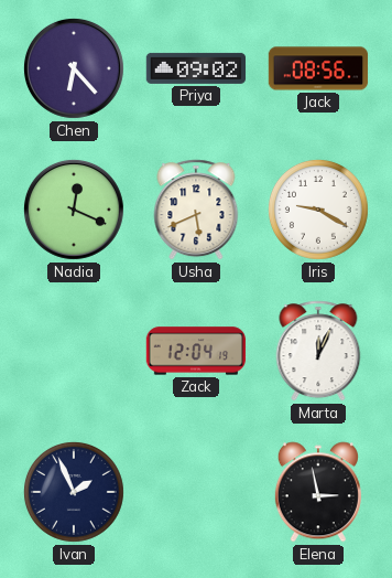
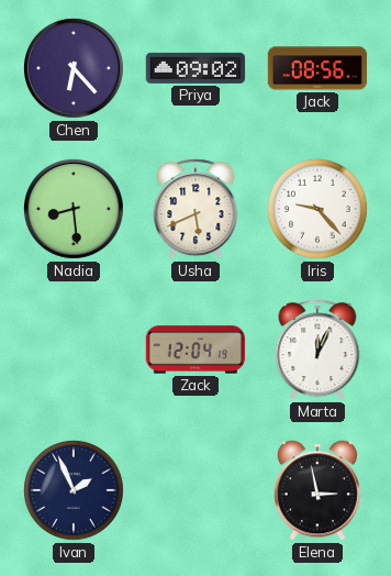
Nadia: 12:19 -> 8:29 (74, 209)
Iris: 9:20 -> 9:23 (317, 209)
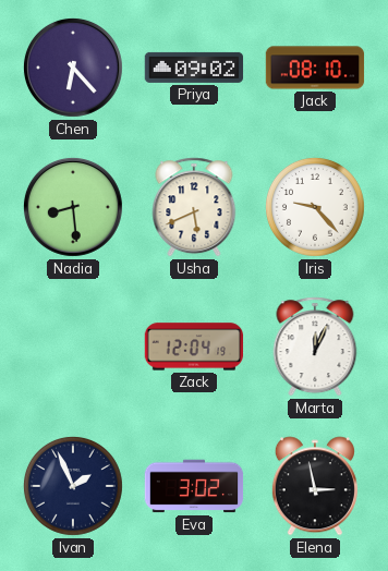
Jack: 08:56 -> 08:10 (315, 68)
Eva: none -> 3:02 (194, 486)
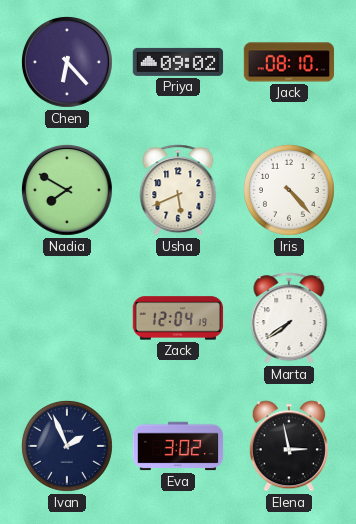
Nadia: 8:29 -> 7:50 (67, 190)
Iris: 9:23 -> 4:23 (289, 190)
Marta: 12:04 -> 7:39 (289, 318)
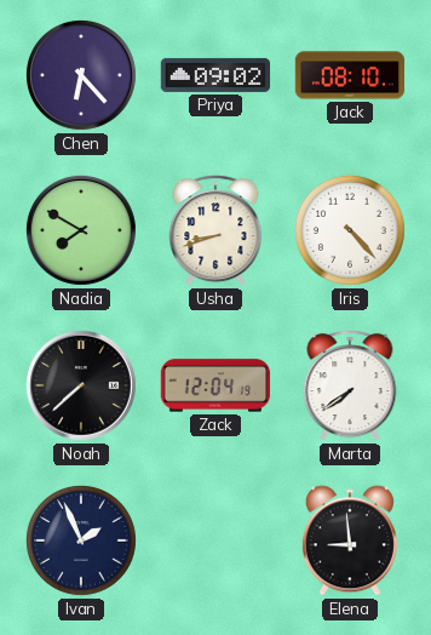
Usha: 5:41 -> 8:42 (215, 230)
Noah: none -> 7:38 (81, 385)
Eva: 3:02 -> none (178, 446)
Elena: 2:58 -> 8:59 (350, 540)
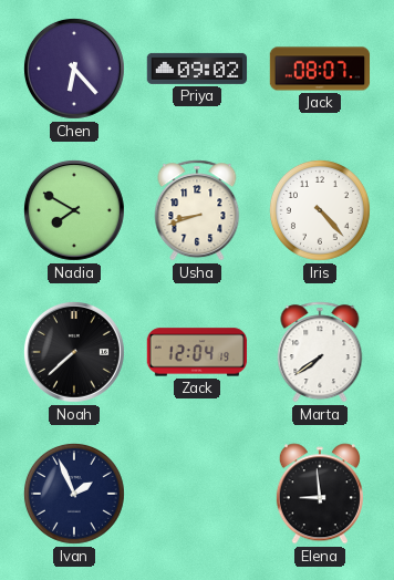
Jack: 08:10 -> 08:07 (320, 69)
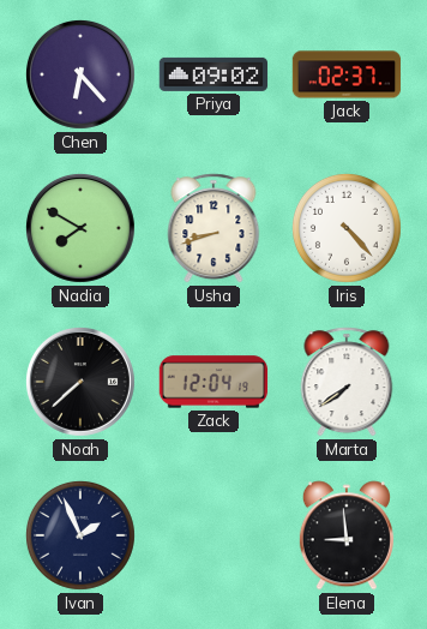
Jack: 08:07 -> 02:37 (347, 74)
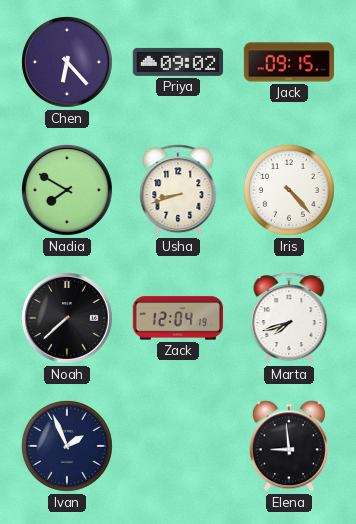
Jack: 02:37 -> 09:15 (289, 62)
Marta: 7:39 -> 7:42 (289, 318)
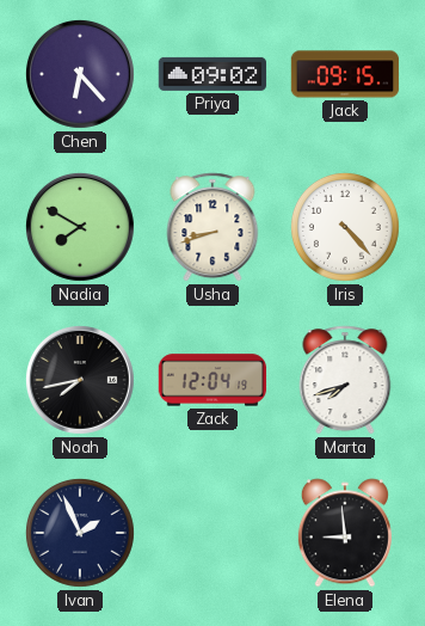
Noah: 7:38 -> 7:43 (80, 380)
